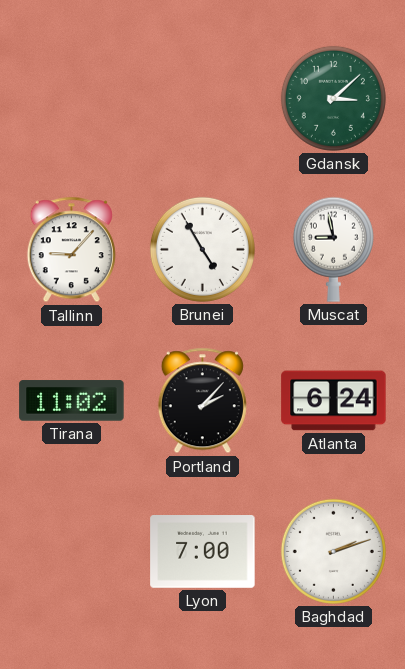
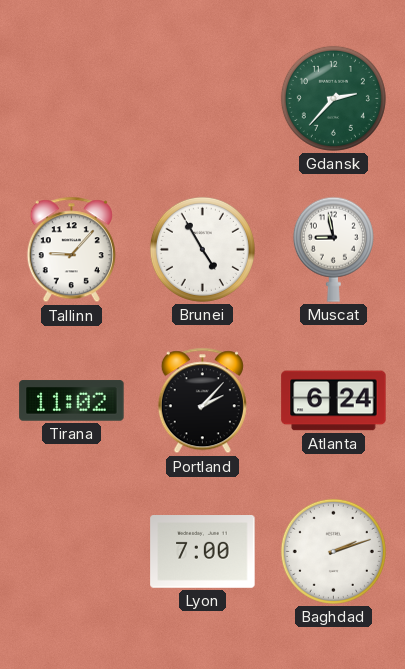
Gdansk: 3:08 -> 2:37 (333, 98)
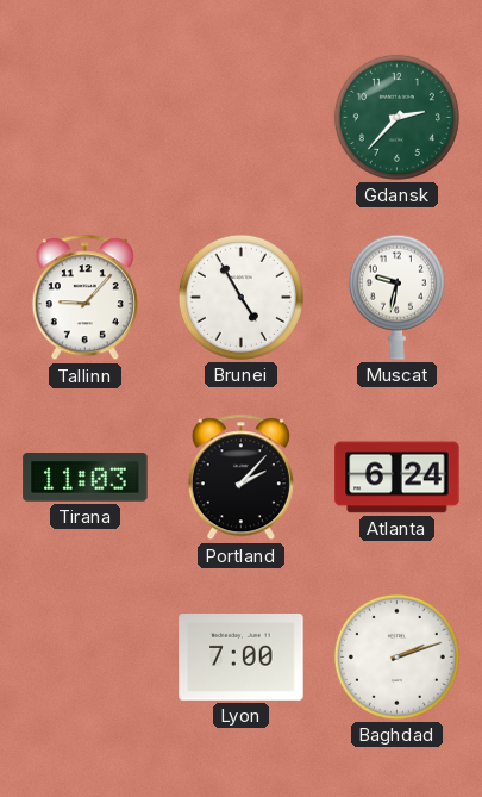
Muscat: 8:58 -> 9:32 (396, 297)
Tirana: 11:02 -> 11:03 (86, 478)
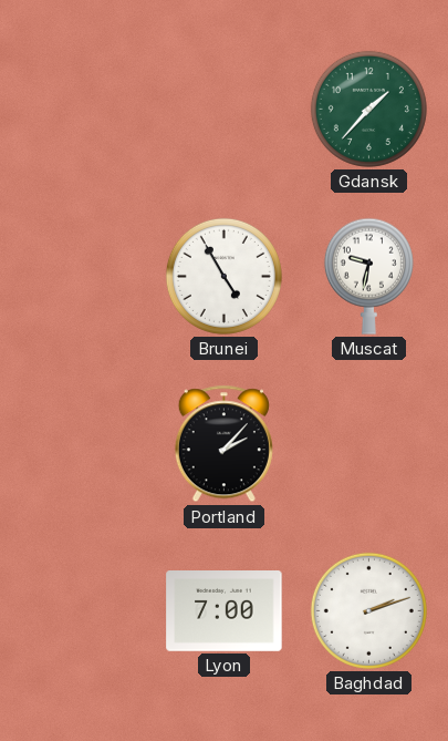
Gdansk: 2:37 -> 1:37 (368, 109)
Tallinn: 9:07 -> none (84, 298)
Tirana: 11:03 -> none (86, 478)
Atlanta: 6:24 -> none (398, 478)
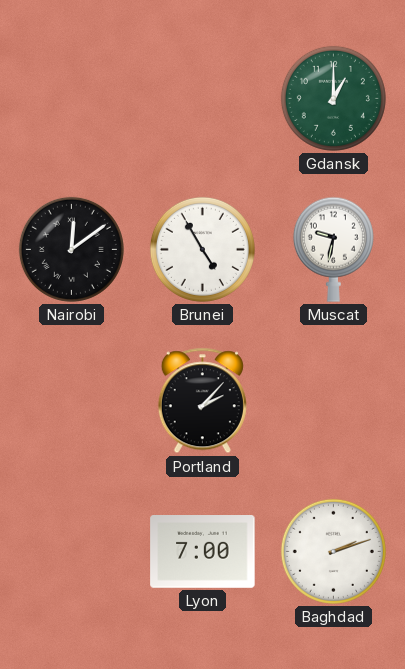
Gdansk: 1:37 -> 1:00 (333, 98)
Nairobi: none -> 12:09 (71, 249)
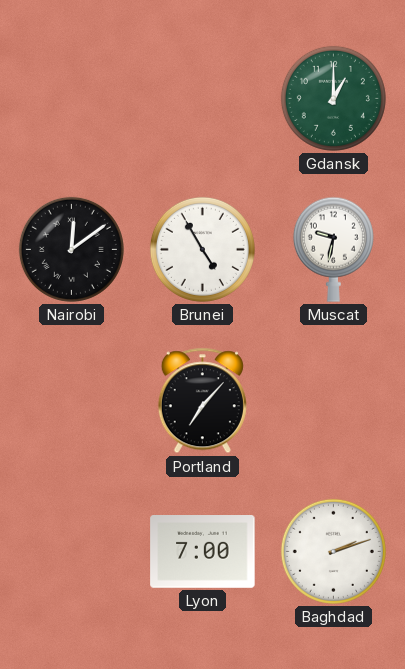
Portland: 2:07 -> 7:07 (202, 401)
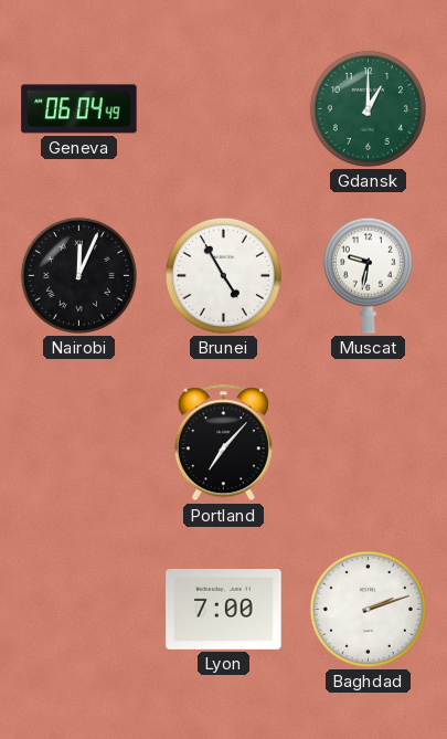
Geneva: none -> 06:04 (79, 109)
Nairobi: 12:09 -> 12:04 (78, 275)
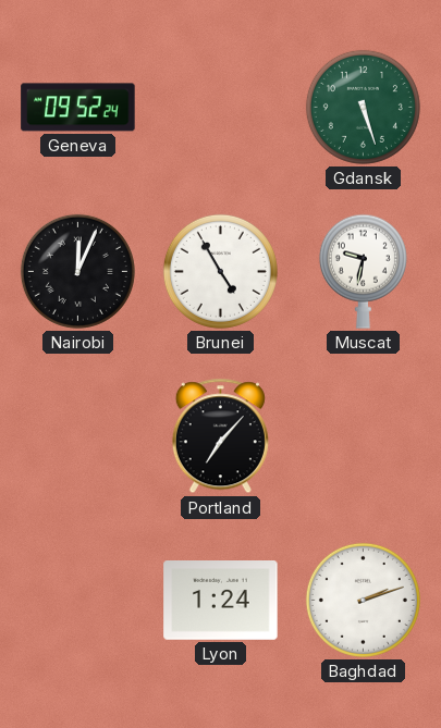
Geneva: 06:04 -> 09:52 (78, 108)
Gdansk: 1:00 -> 5:27 (363, 107)
Lyon: 7:00 -> 1:24 (221, 601)
